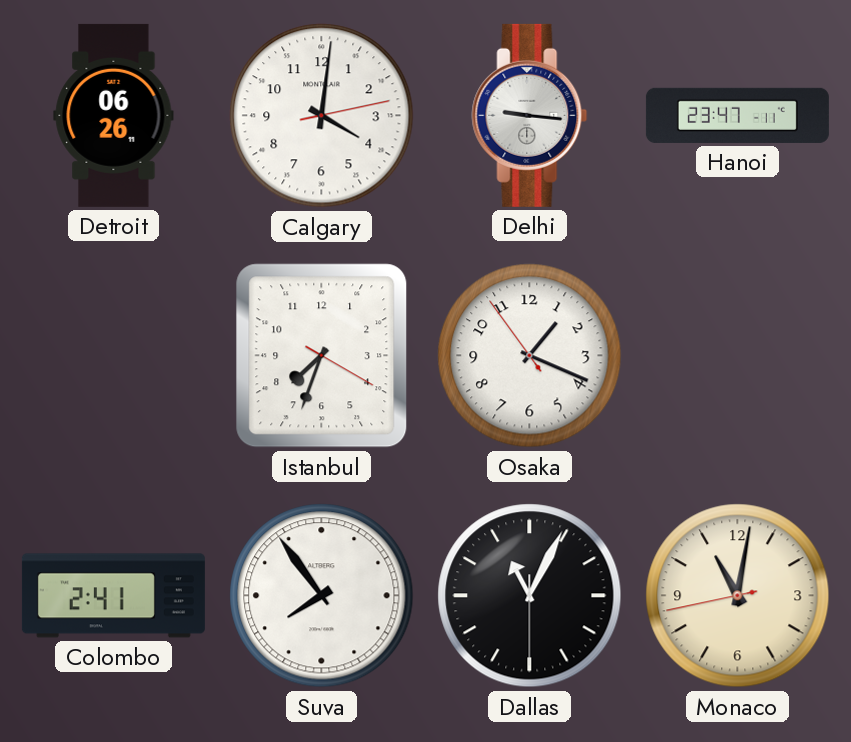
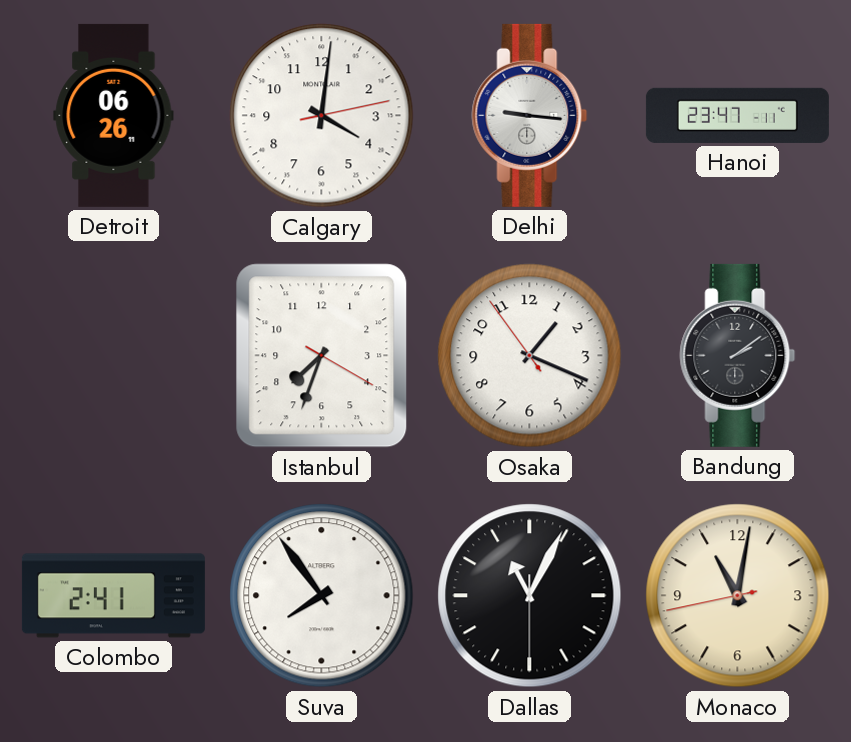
Bandung: none -> 2:09 (738, 355)
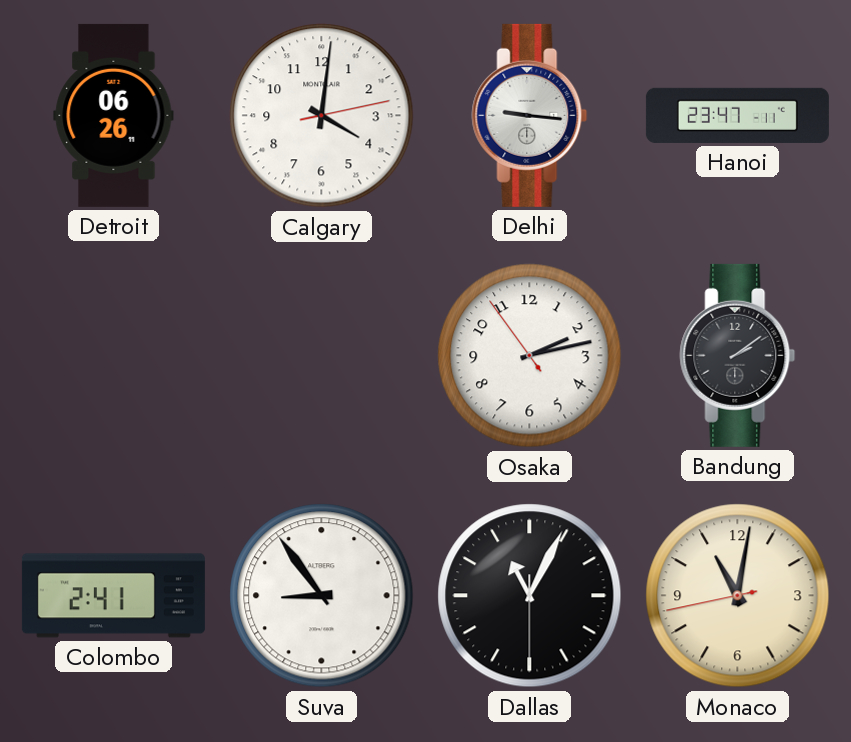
Istanbul: 7:33 -> none (322, 356)
Osaka: 1:18 -> 2:12 (530, 356)
Suva: 7:54 -> 8:54 (322, 596)
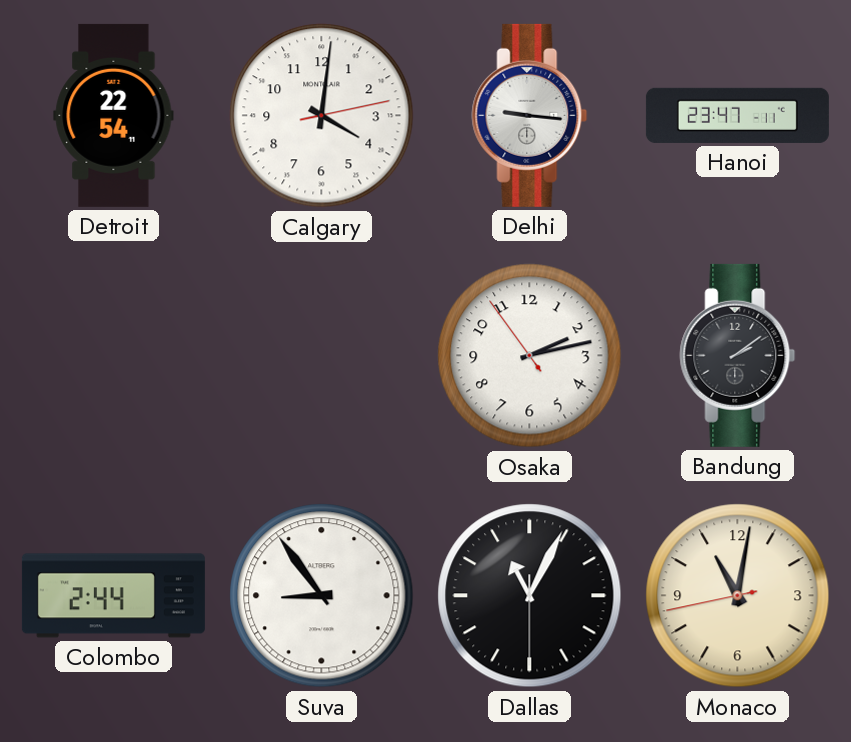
Detroit: 06:26 -> 22:54 (114, 115)
Colombo: 2:41 -> 2:44 (113, 596)
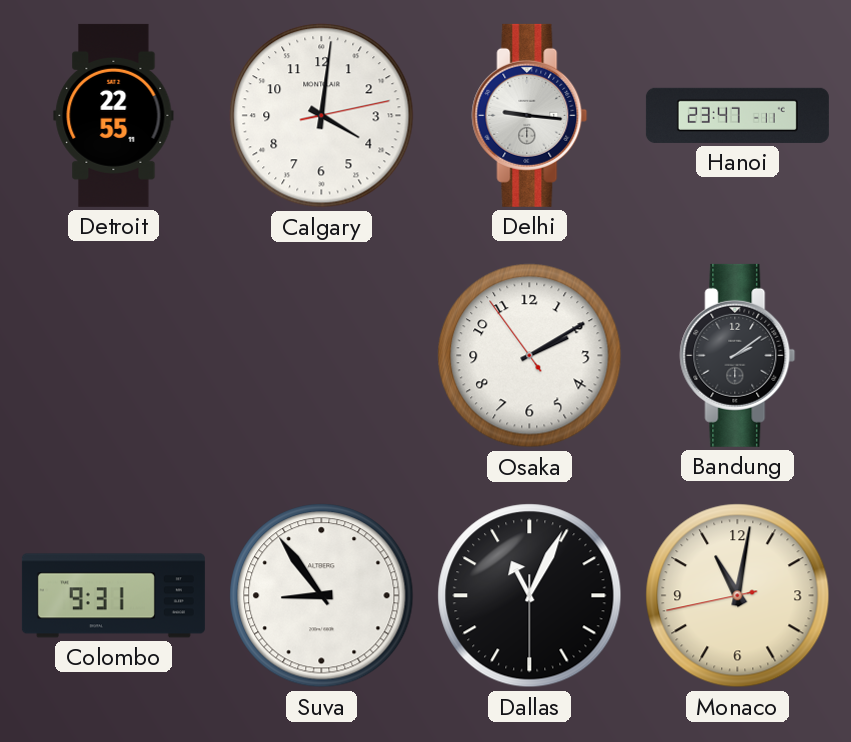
Detroit: 22:54 -> 22:55 (114, 115)
Osaka: 2:12 -> 2:09 (530, 356)
Colombo: 2:44 -> 9:31 (113, 596)
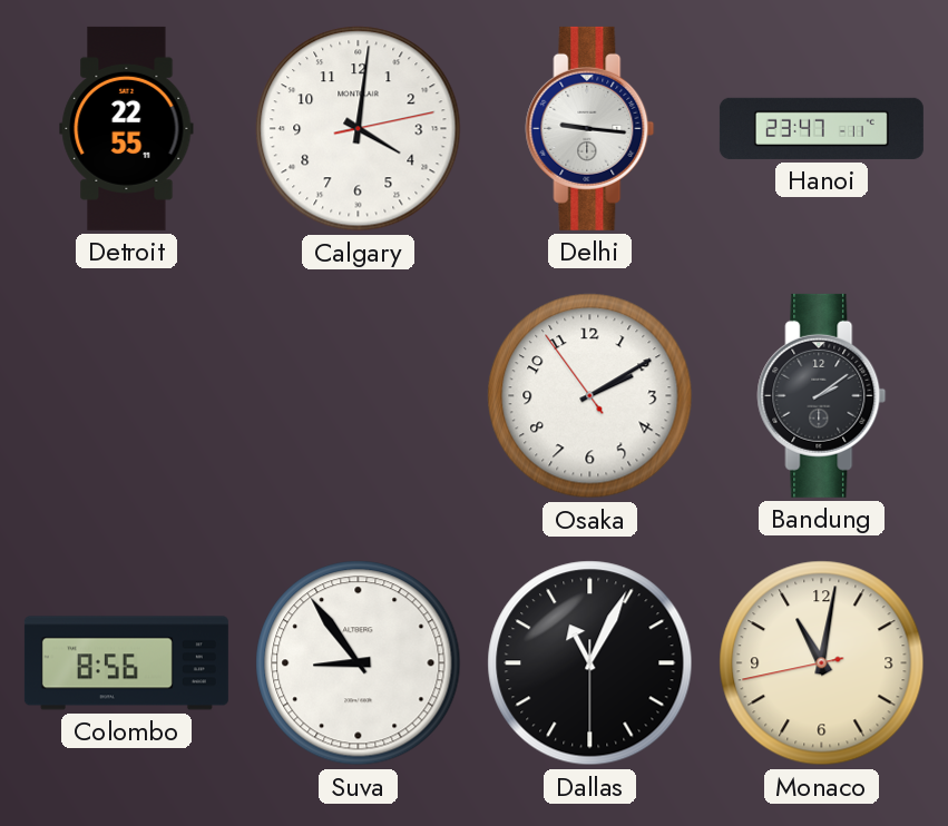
Colombo: 9:31 -> 8:56 (126, 663)
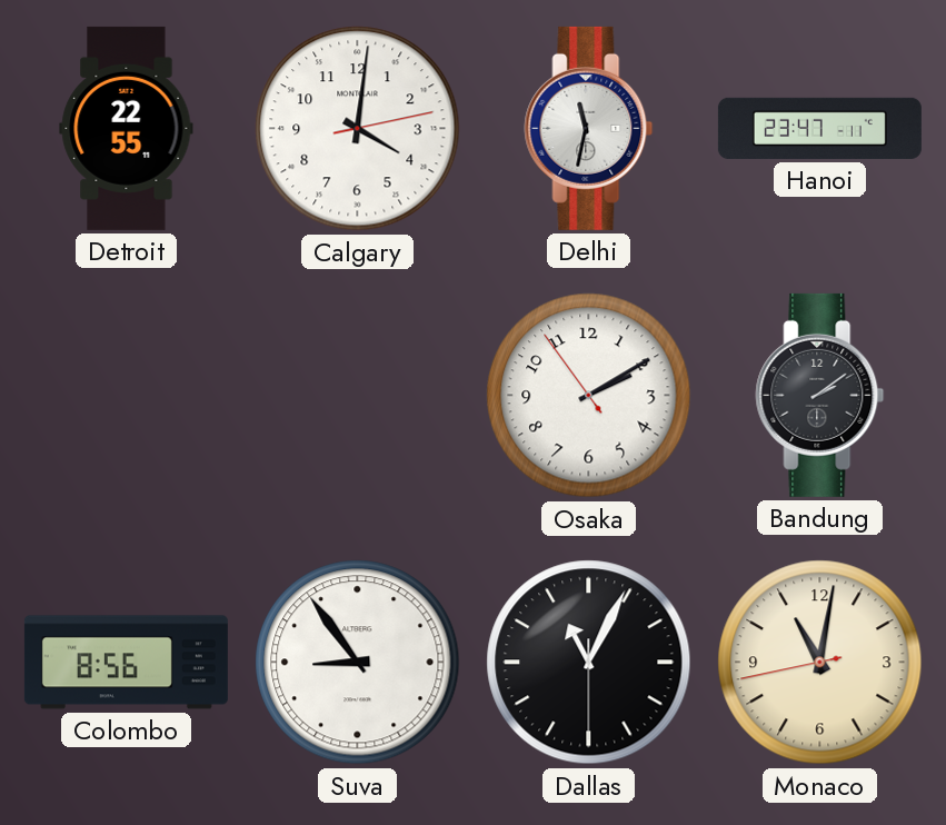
Delhi: 9:16 -> 11:32 (589, 128)
